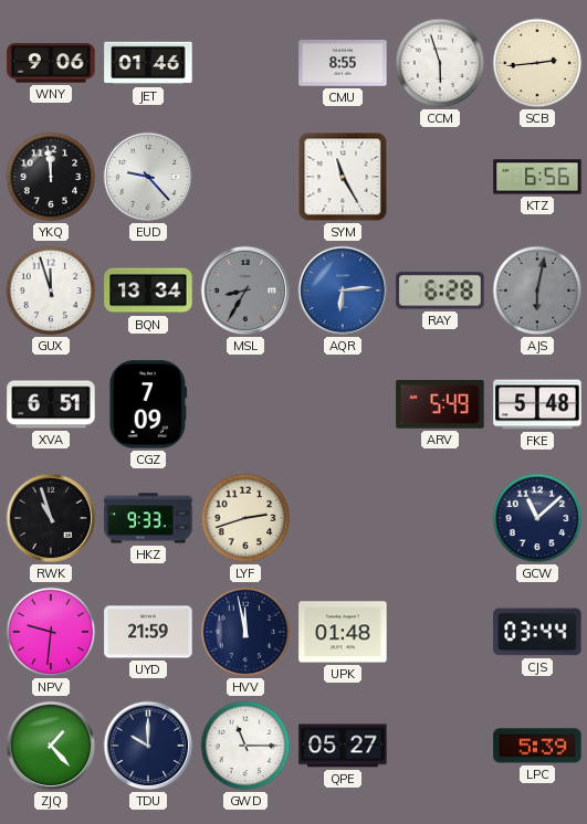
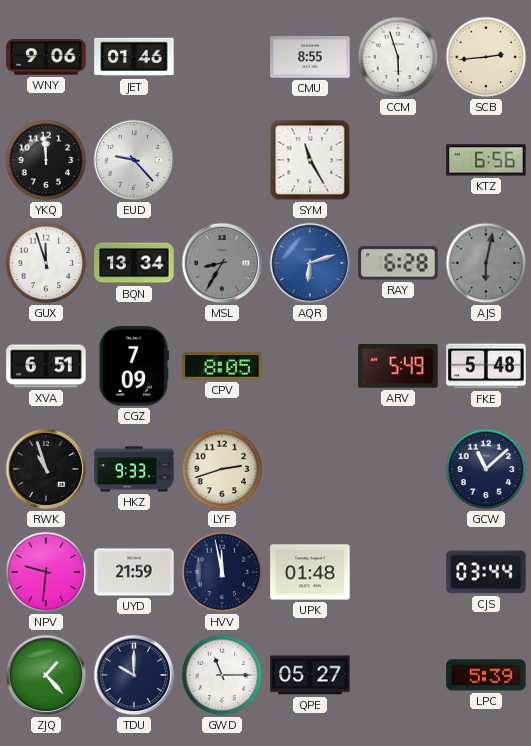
AQR: 6:14 -> 6:12 (310, 263)
CPV: none -> 8:05 (222, 366)
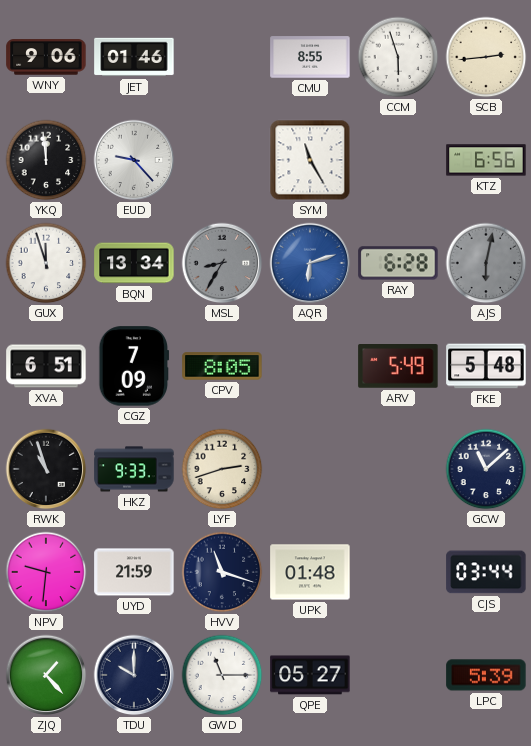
HVV: 11:58 -> 11:18 (222, 572)
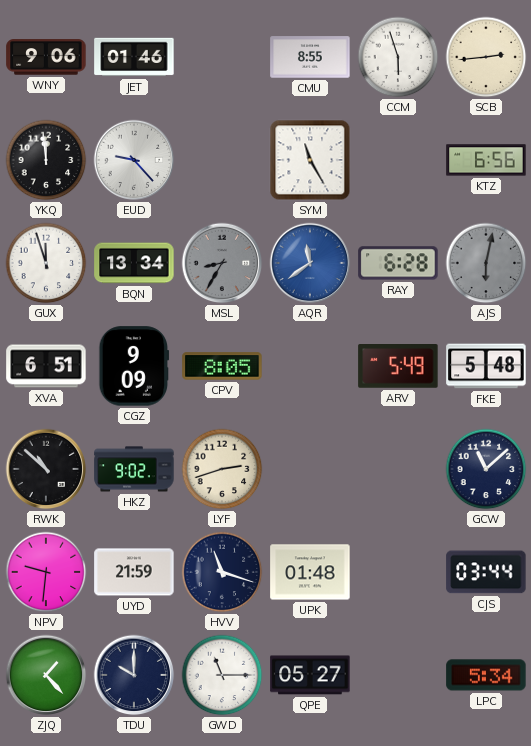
AQR: 6:12 -> 11:39 (310, 263)
CGZ: 7:09 -> 9:09 (134, 366)
RWK: 10:57 -> 10:52 (46, 469)
HKZ: 9:33 -> 9:02 (134, 469)
LPC: 5:39 -> 5:34 (486, 675)
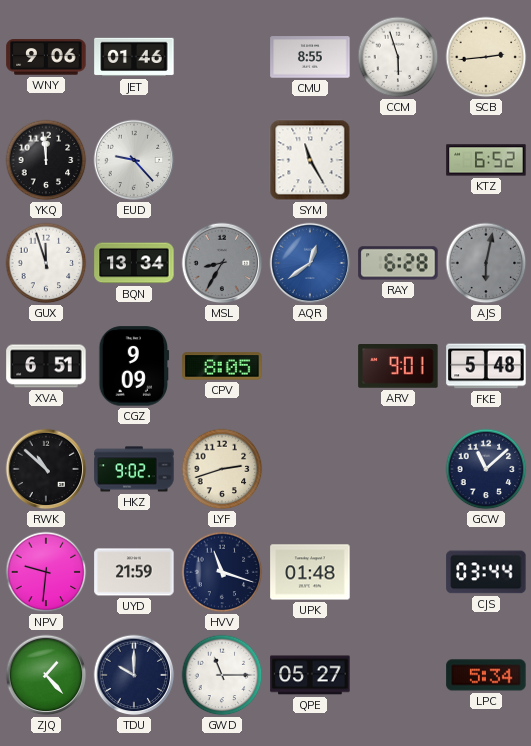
KTZ: 6:56 -> 6:52 (486, 160)
AQR: 11:39 -> 12:39 (310, 263)
ARV: 5:49 -> 9:01 (398, 366)
